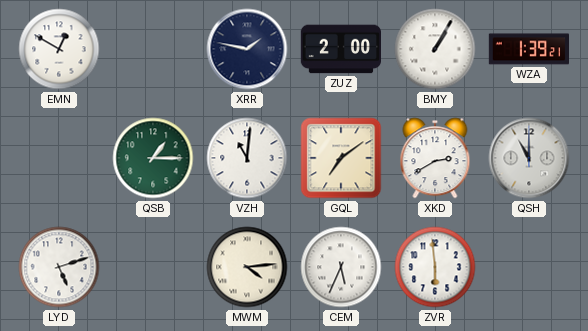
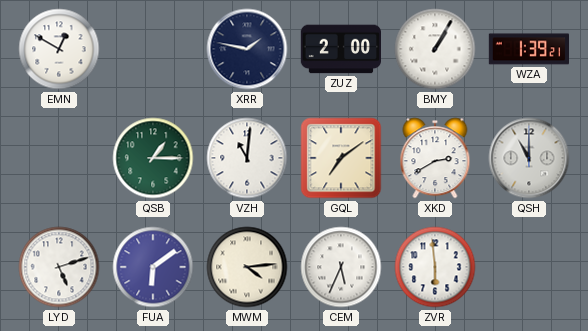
FUA: none -> 6:09 (153, 267)
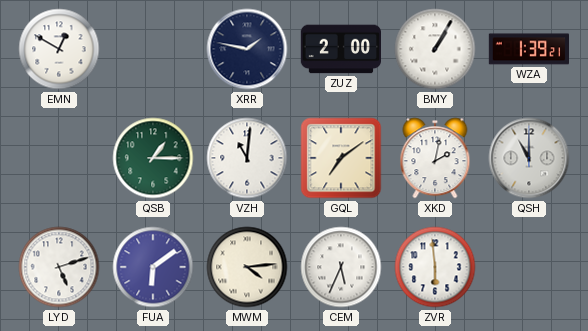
XKD: 2:40 -> 2:02 (435, 158)
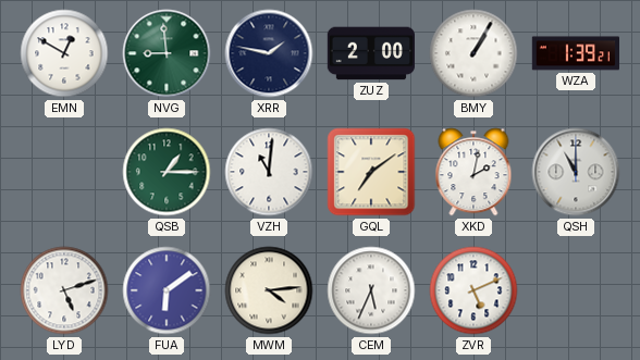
NVG: none -> 8:59 (167, 53)
ZVR: 5:59 -> 5:11 (473, 290)
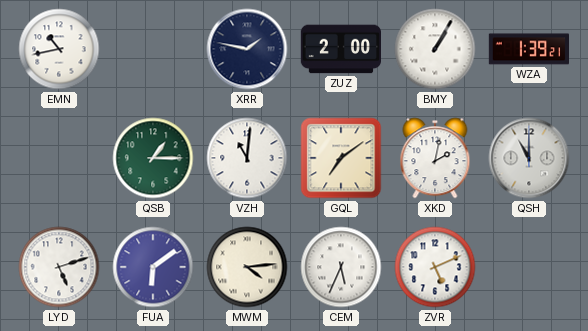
EMN: 12:50 -> 10:43 (59, 49)
NVG: 8:59 -> none (167, 53)
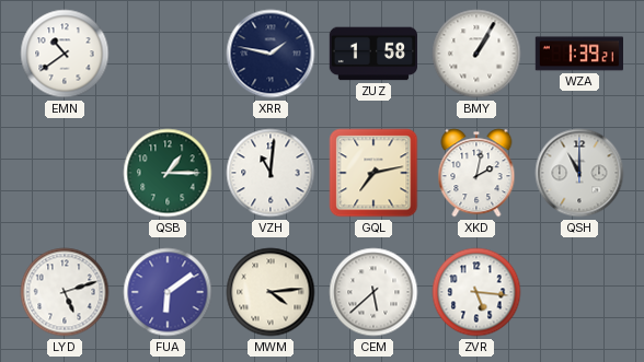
EMN: 10:43 -> 10:39 (65, 54)
ZUZ: 2:00 -> 1:58 (372, 54)
GQL: 7:09 -> 7:13 (373, 173)
CEM: 5:34 -> 5:38 (373, 292)
ZVR: 5:11 -> 5:16 (476, 292)
